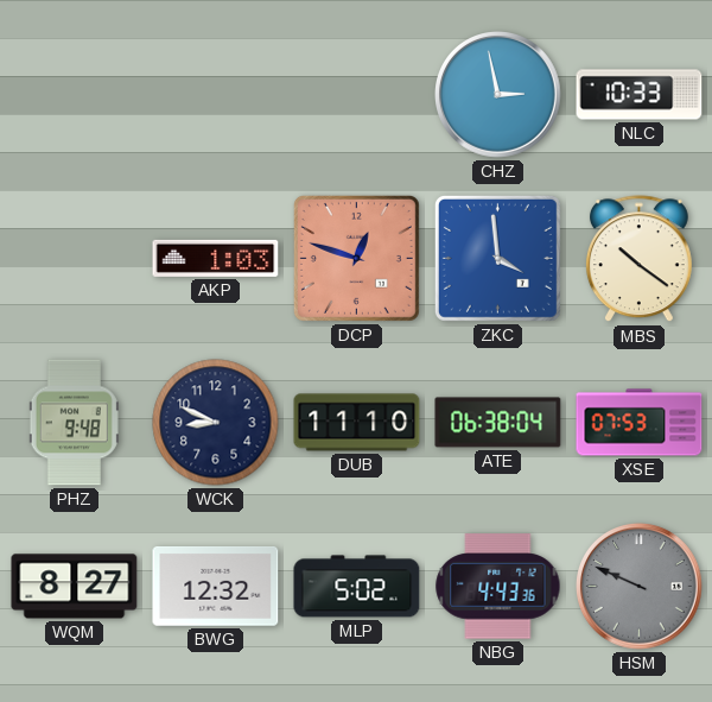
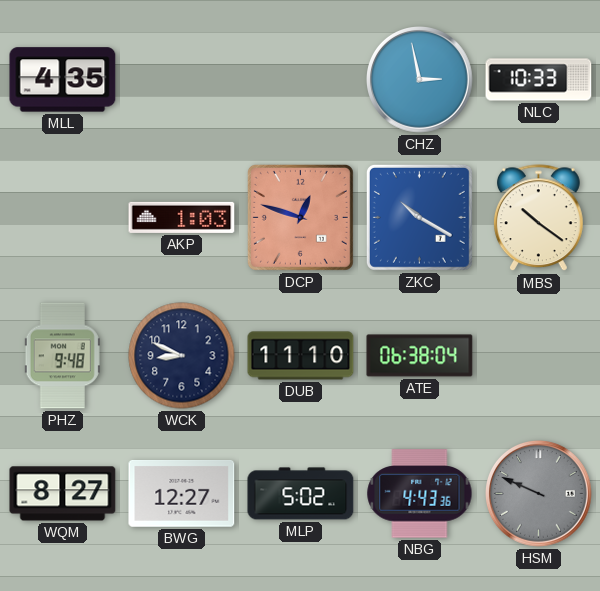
MLL: none -> 4:35 (63, 80)
ZKC: 3:59 -> 10:20 (419, 217)
XSE: 07:53 -> none (640, 423)
BWG: 12:32 -> 12:27 (182, 493)
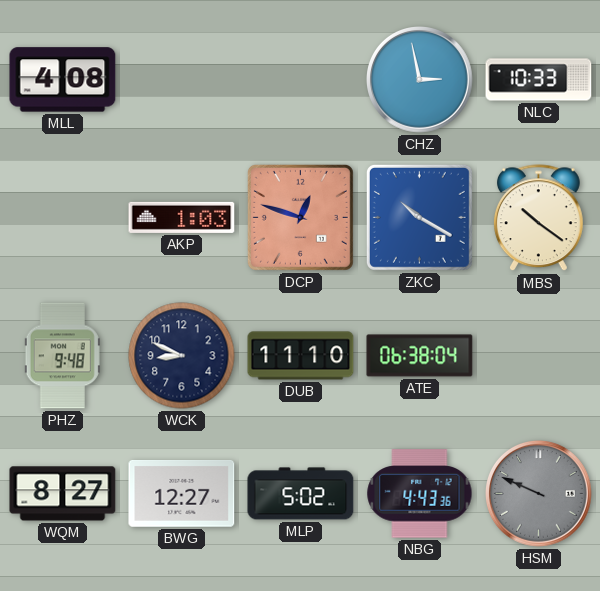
MLL: 4:35 -> 4:08 (63, 80)
